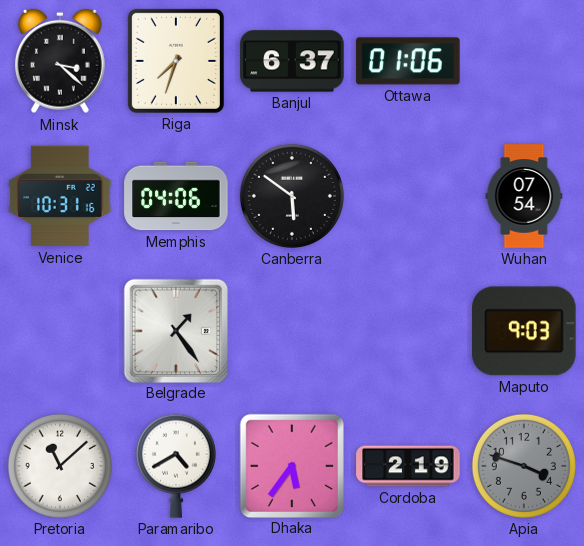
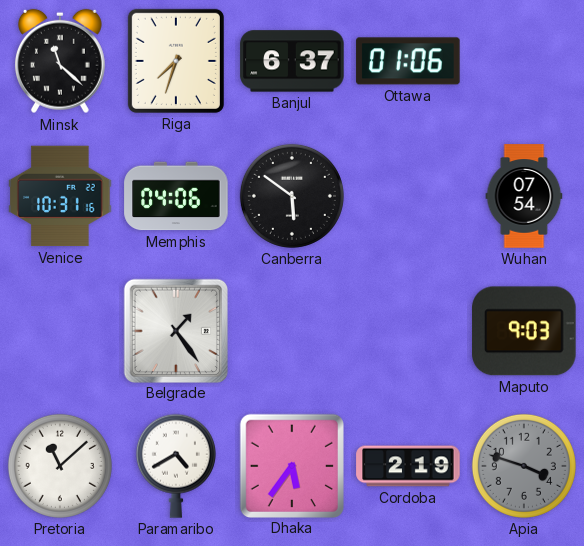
Minsk: 3:22 -> 11:22 (60, 61)
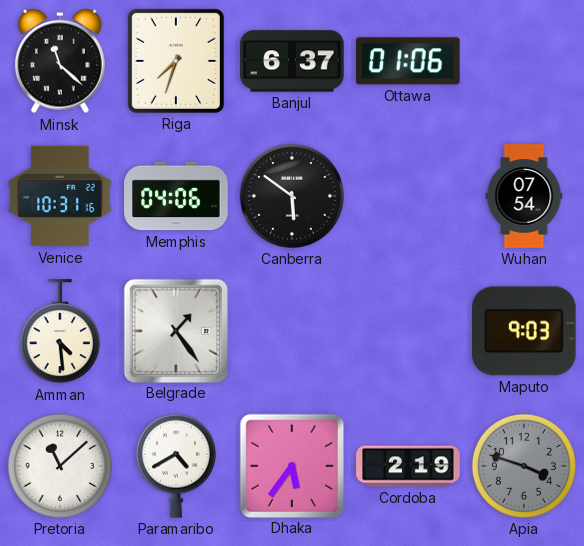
Amman: none -> 4:29 (60, 332)
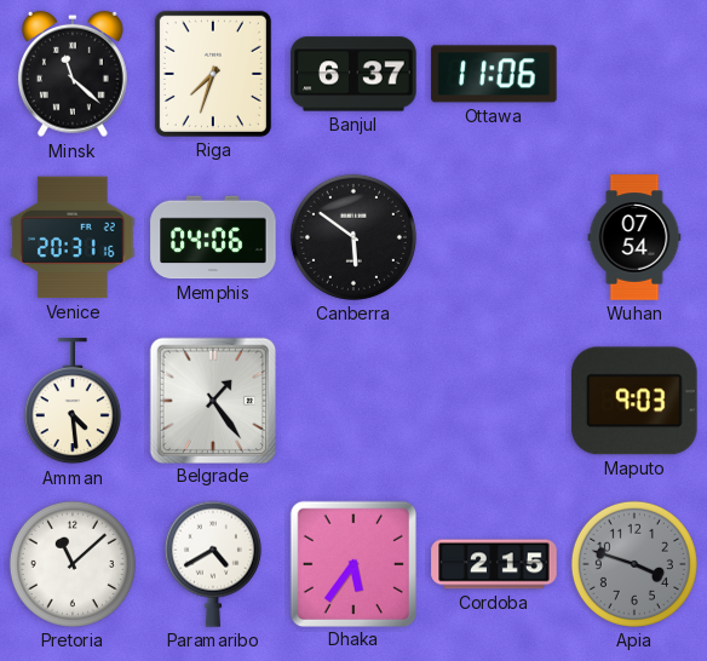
Ottawa: 01:06 -> 11:06 (494, 74)
Venice: 10:31 -> 20:31 (73, 237)
Cordoba: 2:19 -> 2:15 (494, 564)
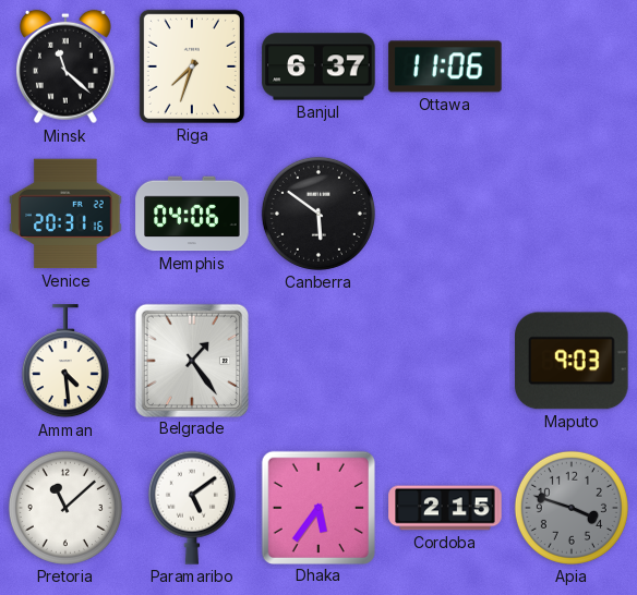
Wuhan: 07:54 -> none (634, 237)
Paramaribo: 4:40 -> 5:09 (192, 508)
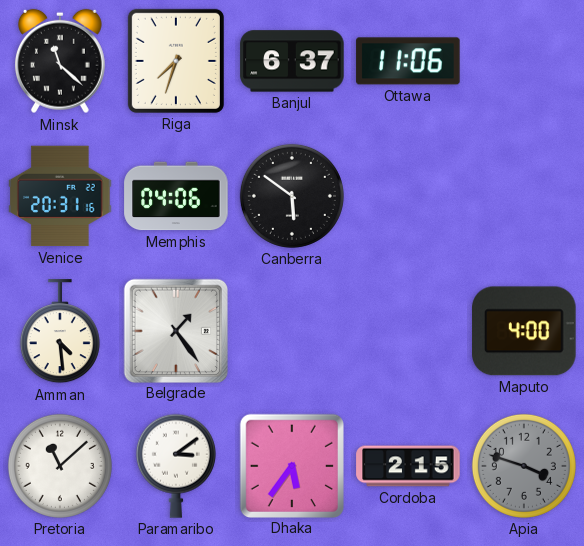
Maputo: 9:03 -> 4:00 (524, 331)
Paramaribo: 5:09 -> 3:09 (176, 466)
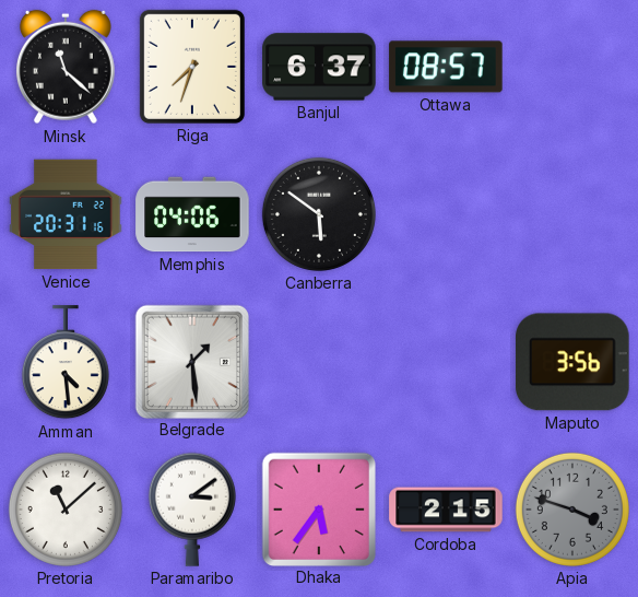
Ottawa: 11:06 -> 08:57 (446, 67)
Belgrade: 1:24 -> 1:29 (191, 361)
Maputo: 4:00 -> 3:56 (572, 362)
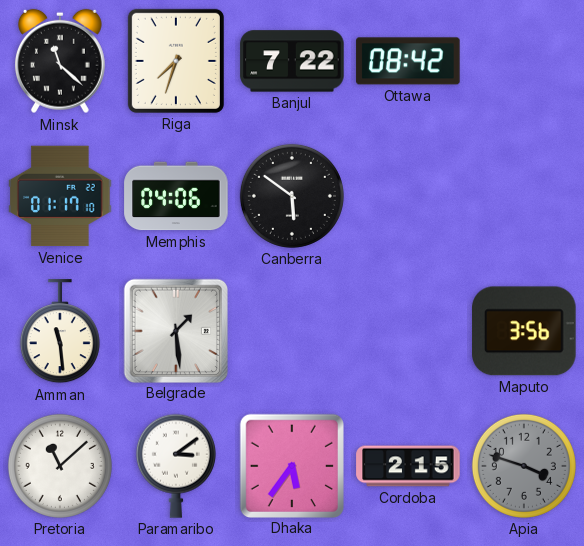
Banjul: 6:37 -> 7:22 (292, 61)
Ottawa: 08:57 -> 08:42 (408, 61)
Venice: 20:31 -> 01:17 (60, 196)
Amman: 4:29 -> 11:29 (60, 332)
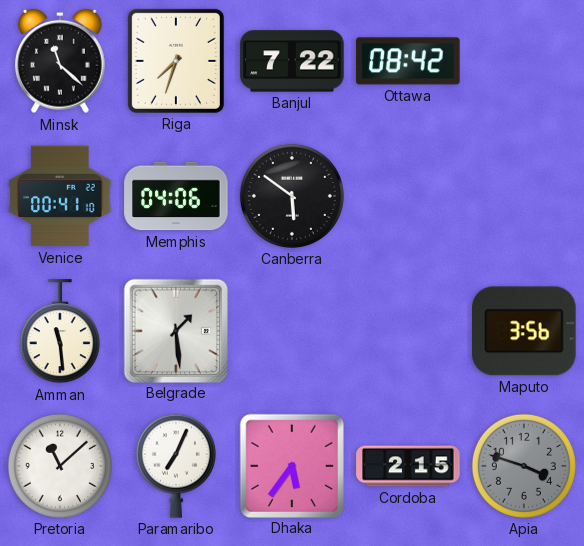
Venice: 01:17 -> 00:41 (60, 196)
Paramaribo: 3:09 -> 7:04 (176, 466)
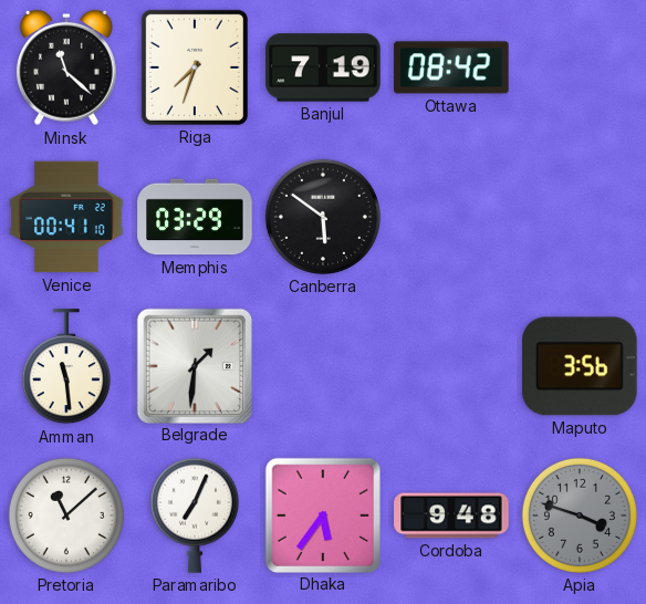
Banjul: 7:22 -> 7:19 (323, 67)
Memphis: 04:06 -> 03:29 (195, 217)
Belgrade: 1:29 -> 1:31 (194, 365)
Cordoba: 2:15 -> 9:48 (451, 516)
